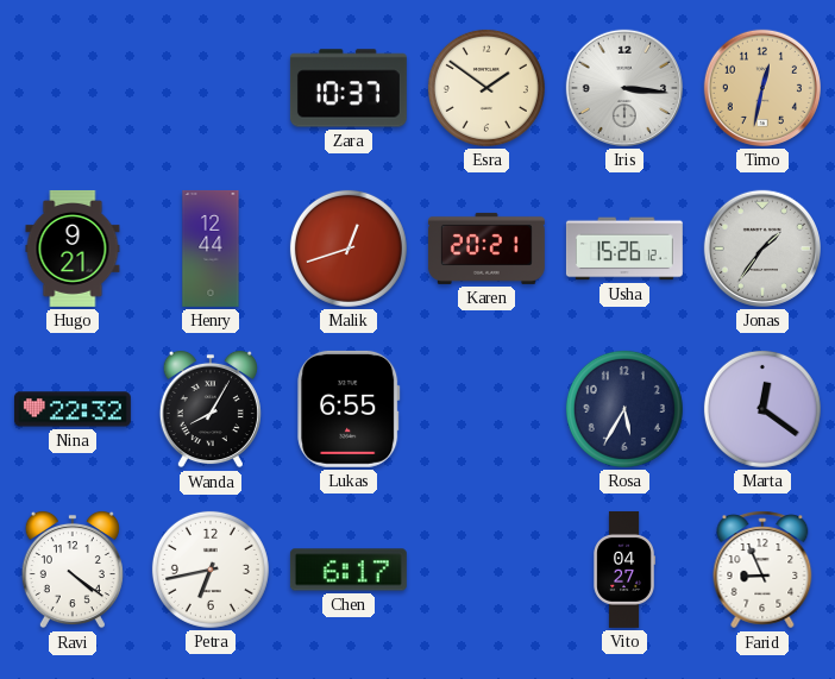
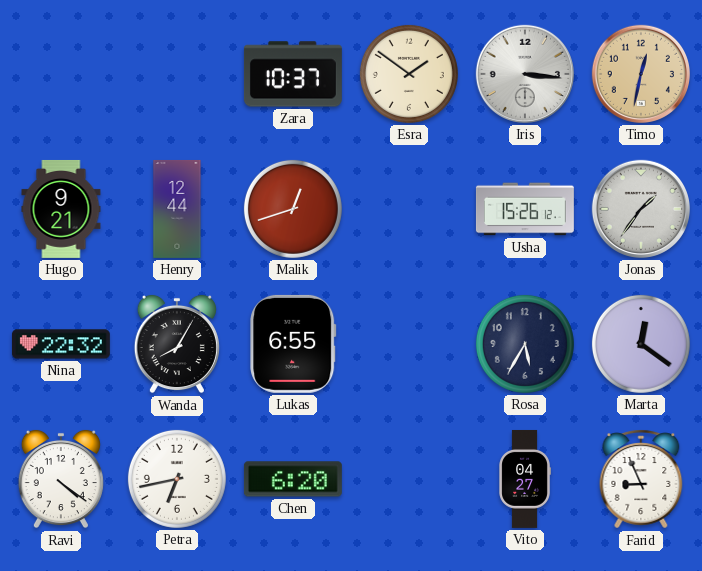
Karen: 20:21 -> none (486, 249)
Chen: 6:17 -> 6:20 (293, 479)
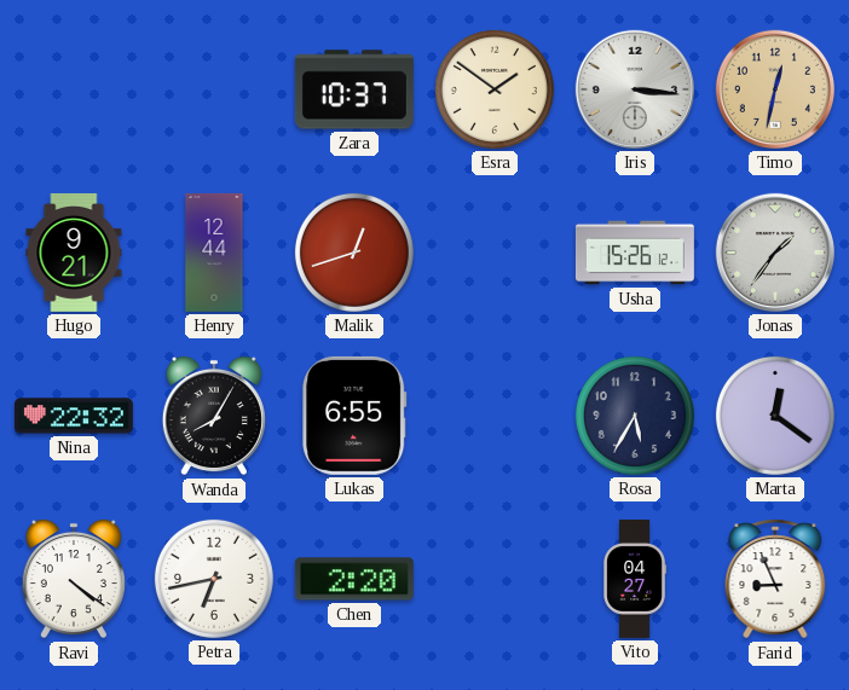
Chen: 6:20 -> 2:20 (354, 579)
